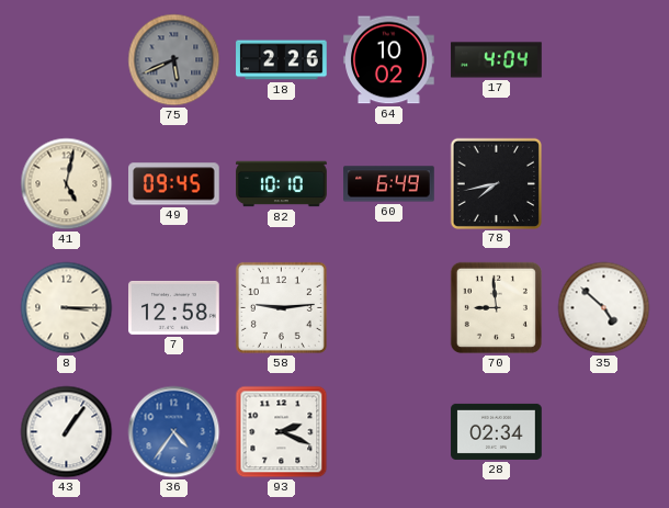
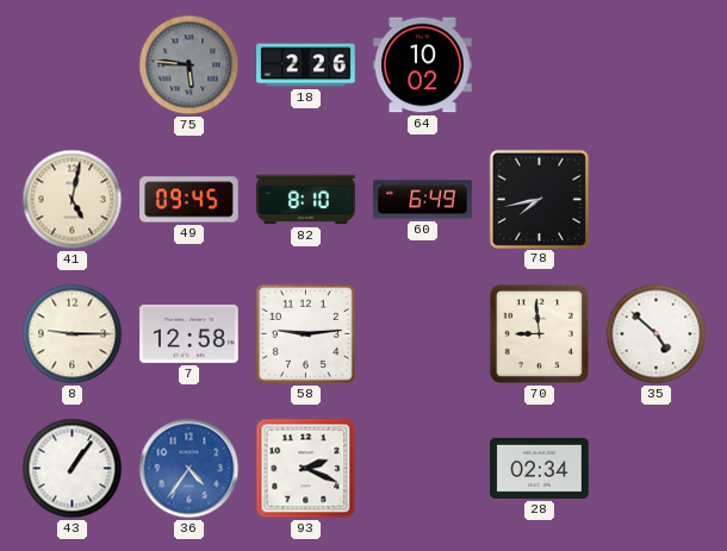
75: 5:41 -> 5:46 (189, 65)
17: 4:04 -> none (497, 60)
82: 10:10 -> 8:10 (306, 200)
8: 3:15 -> 9:15 (73, 334)
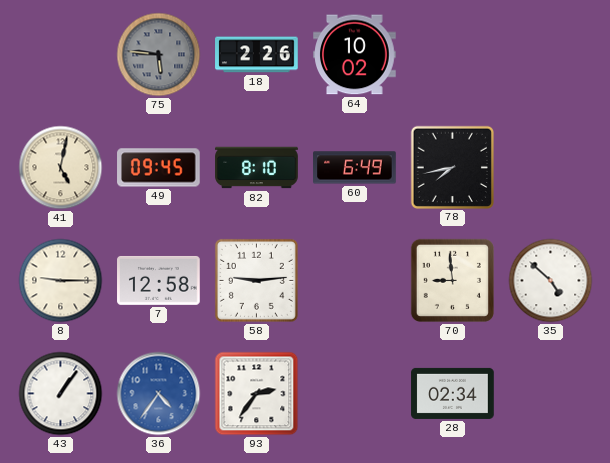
93: 2:19 -> 2:36 (257, 394)
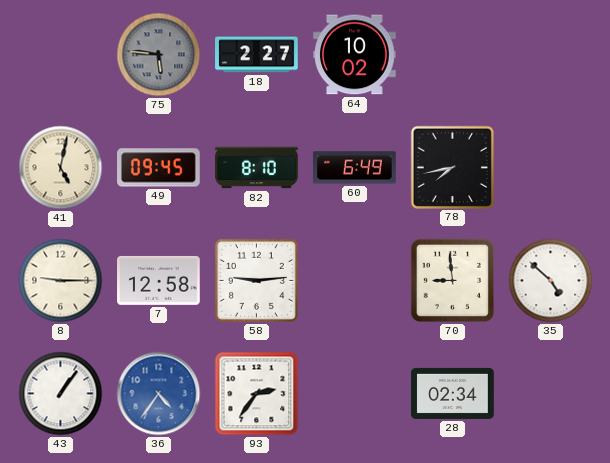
18: 2:26 -> 2:27 (257, 55)
